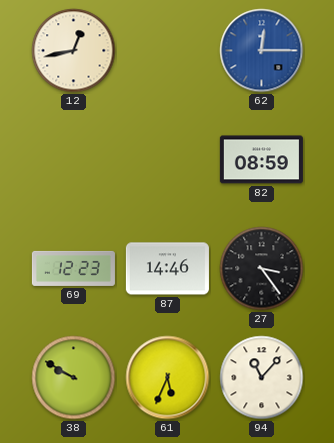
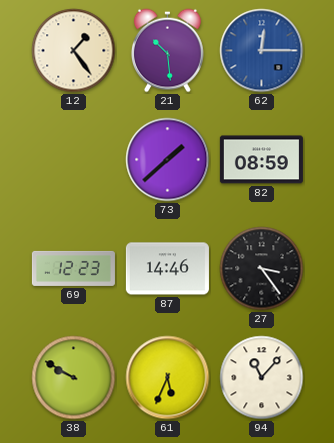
12: 12:43 -> 1:24 (74, 51)
21: none -> 10:29 (168, 51)
73: none -> 1:38 (168, 160)
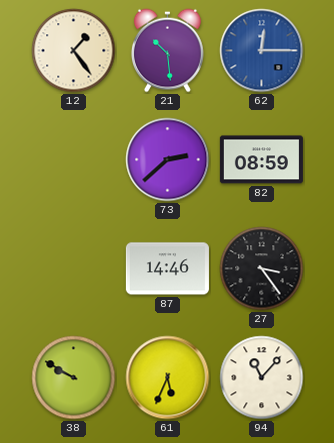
73: 1:38 -> 2:38 (168, 160)
69: 12:23 -> none (73, 268)
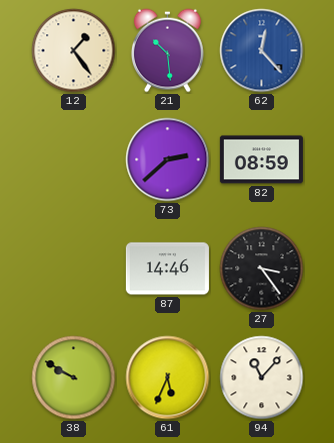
62: 12:15 -> 12:23 (262, 51)
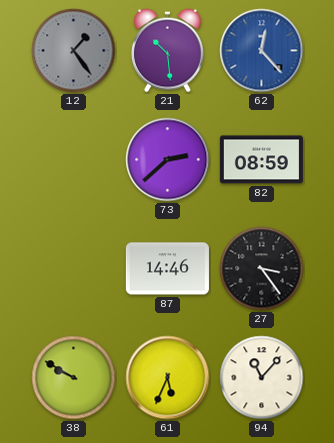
12 dial: cream -> grey (74, 51)
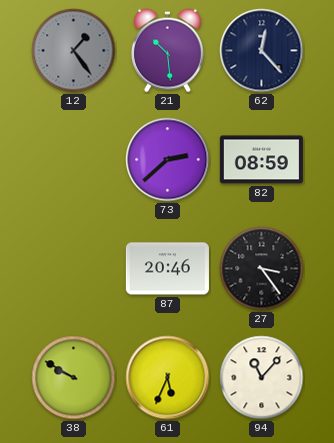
62 dial: blue -> navy (262, 51)
87: 14:46 -> 20:46 (167, 269)
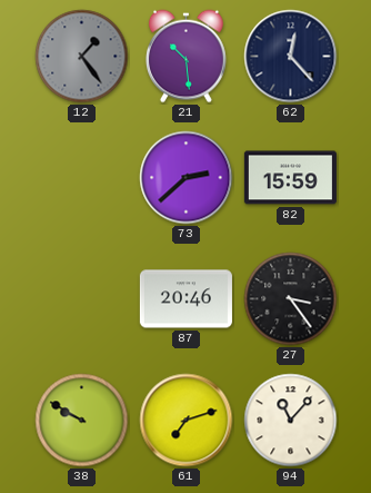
82: 08:59 -> 15:59 (290, 178)
61: 5:34 -> 7:12 (187, 421)
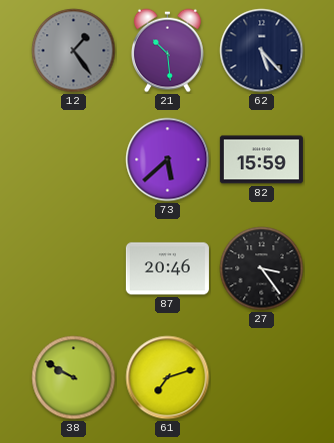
62: 12:23 -> 5:23 (262, 51)
73: 2:38 -> 5:38 (168, 160)
94: 11:07 -> none (291, 421)
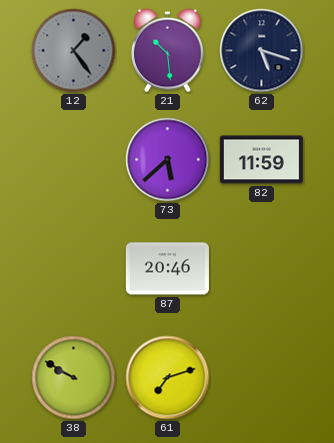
62: 5:23 -> 5:18 (262, 51)
82: 15:59 -> 11:59 (261, 160)
27: 3:24 -> none (262, 269)
